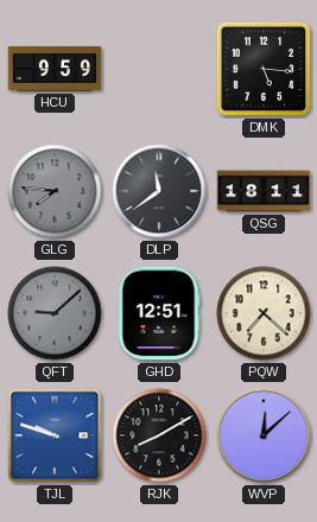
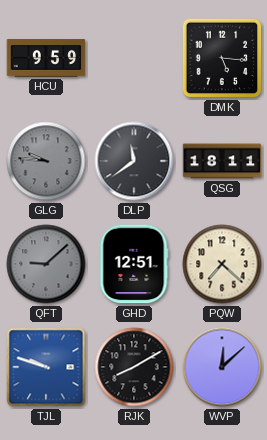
GLG: 7:46 -> 9:46 (46, 161)
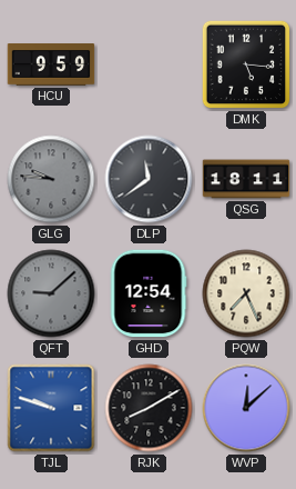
GHD: 12:51 -> 12:54 (149, 293)
PQW: 7:22 -> 7:26 (246, 293)
